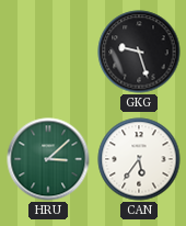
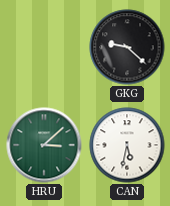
GKG: 9:27 -> 9:22 (127, 47)
CAN: 5:36 -> 5:32 (127, 145)
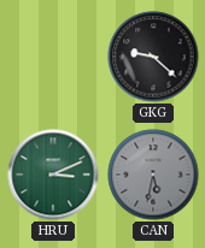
HRU: 3:08 -> 3:11 (53, 175)
CAN dial: white -> grey (153, 175)
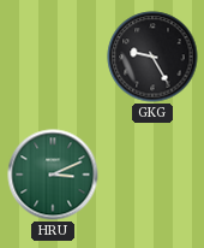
GKG: 9:22 -> 9:25 (152, 57)
CAN: 5:32 -> none (153, 175)
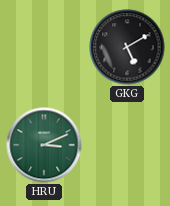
GKG: 9:25 -> 5:10 (127, 47)
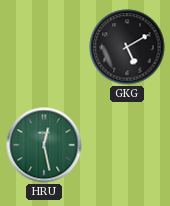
HRU: 3:11 -> 12:28 (44, 145)
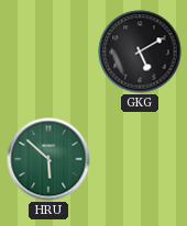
HRU: 12:28 -> 5:52 (48, 159)
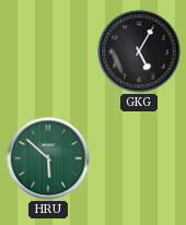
GKG: 5:10 -> 5:05 (139, 51)
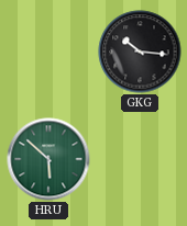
GKG: 5:05 -> 10:16 (140, 52)
